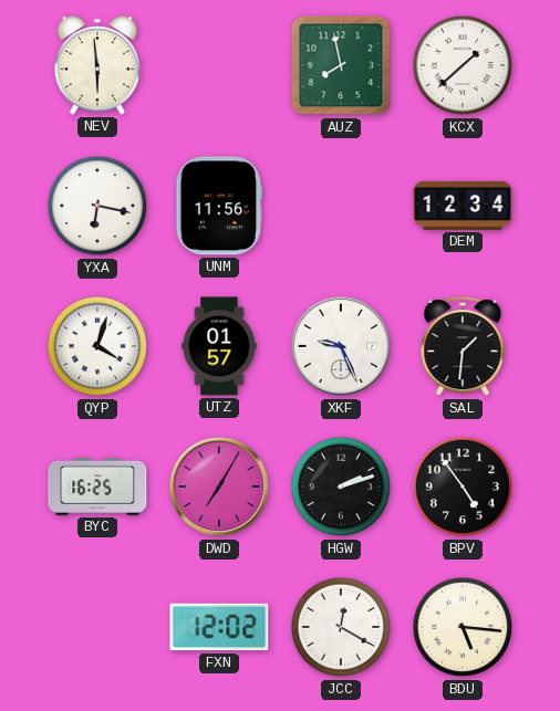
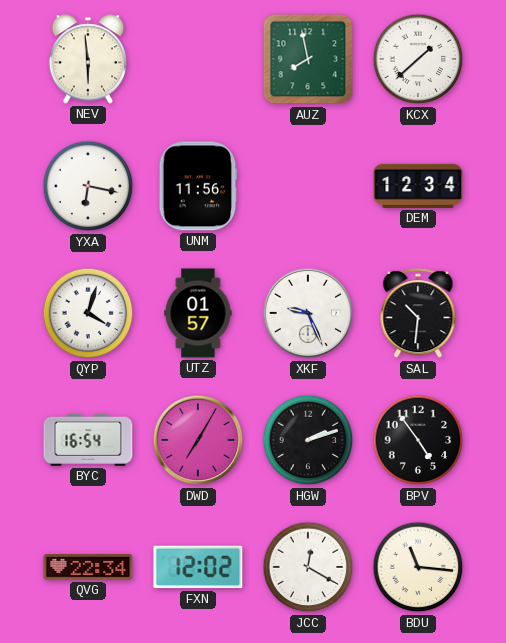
SAL: 1:31 -> 10:31 (418, 314)
BYC: 16:25 -> 16:54 (88, 440)
QVG: none -> 22:34 (88, 568)
BDU: 5:16 -> 11:16 (418, 567)
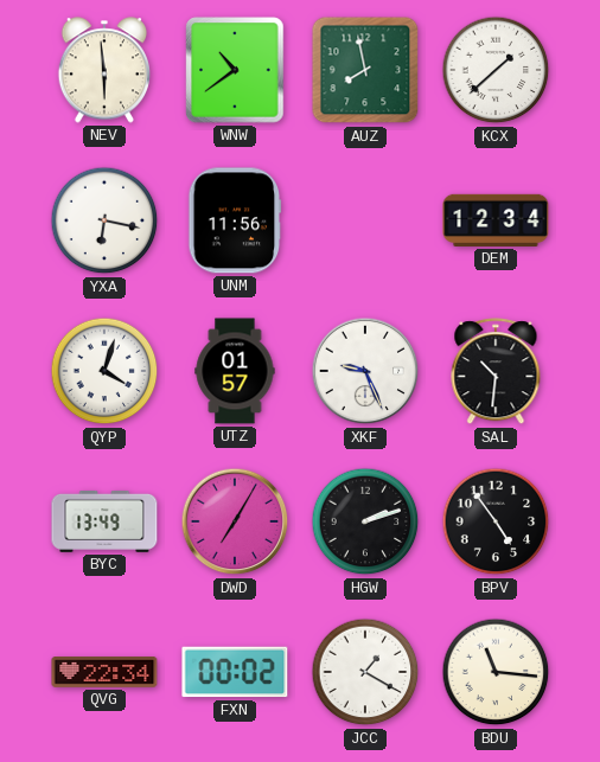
WNW: none -> 10:39 (235, 70)
BYC: 16:54 -> 13:49 (104, 521)
FXN: 12:02 -> 00:02 (235, 672)
JCC: 12:20 -> 1:20 (365, 672)
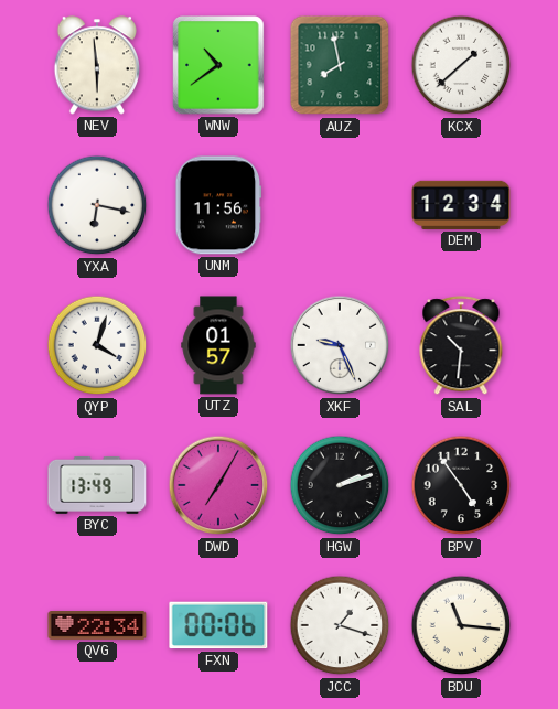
FXN: 00:02 -> 00:06 (218, 625)
JCC: 1:20 -> 1:18 (340, 625)
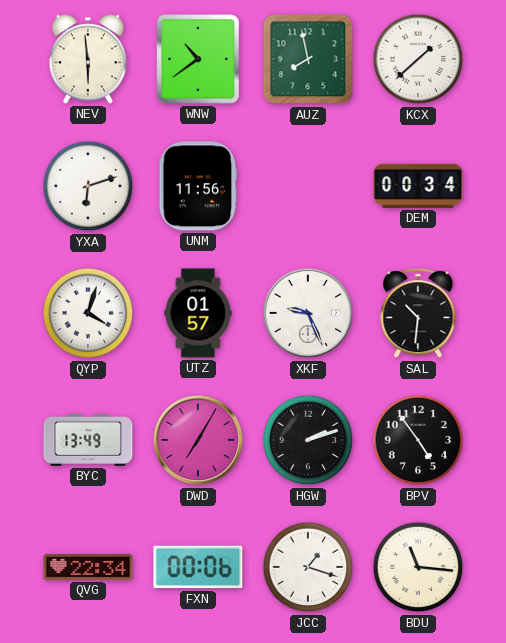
YXA: 6:17 -> 6:12 (88, 186)
DEM: 12:34 -> 00:34 (418, 186)
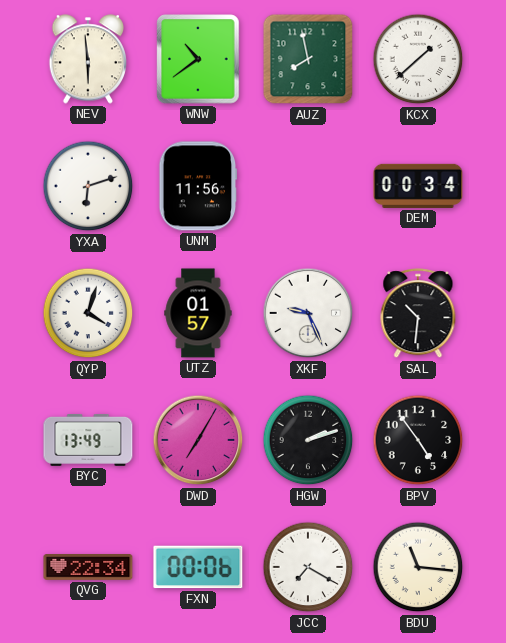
JCC: 1:18 -> 7:20 (308, 567)
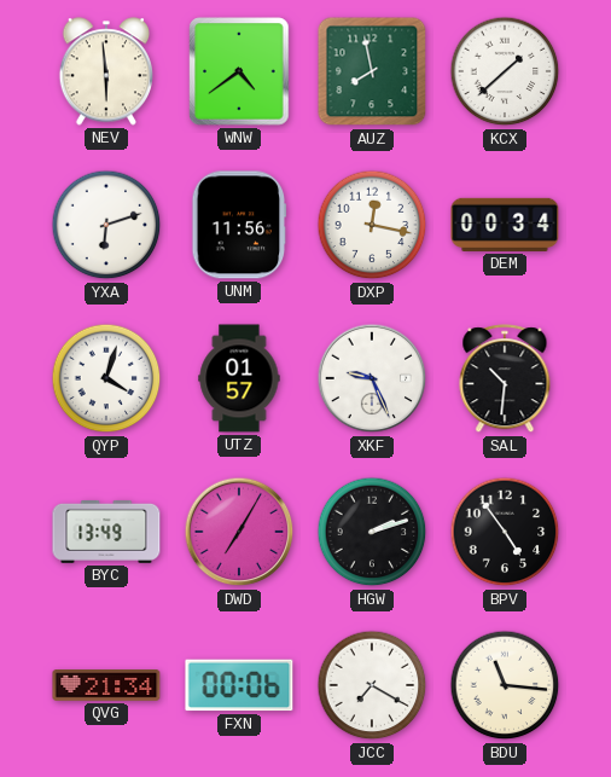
WNW: 10:39 -> 4:39 (239, 71)
DXP: none -> 12:17 (372, 225)
QVG: 22:34 -> 21:34 (106, 686)
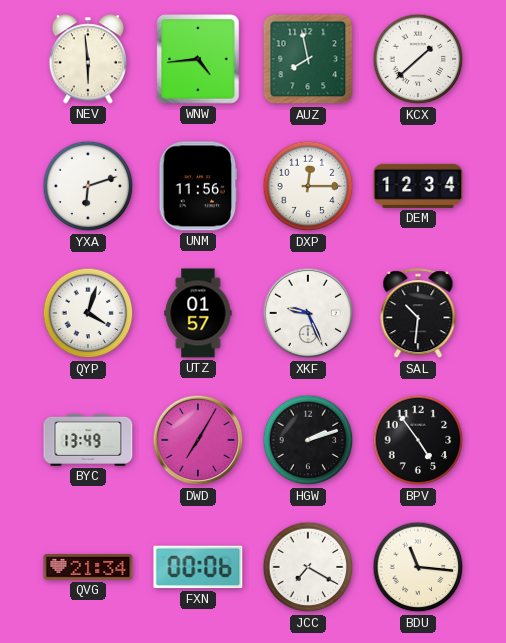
WNW: 4:39 -> 4:44 (198, 59)
DXP: 12:17 -> 12:15 (308, 186)
DEM: 00:34 -> 12:34 (418, 186)
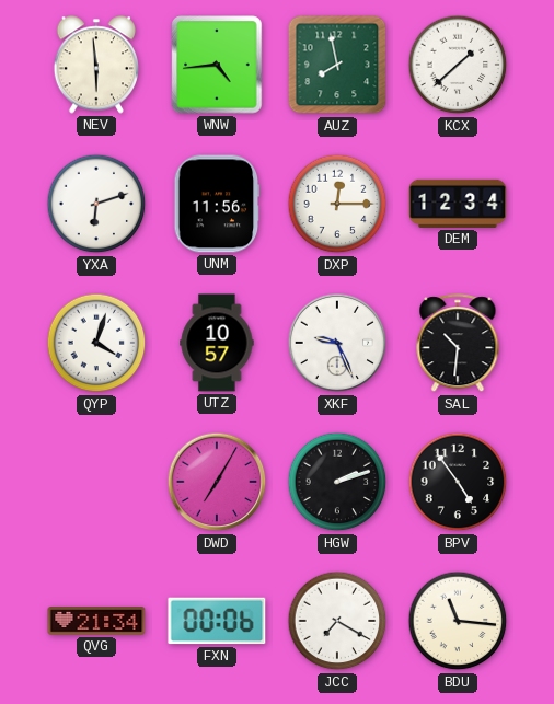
UTZ: 01:57 -> 10:57 (217, 343)
BYC: 13:49 -> none (88, 440)
